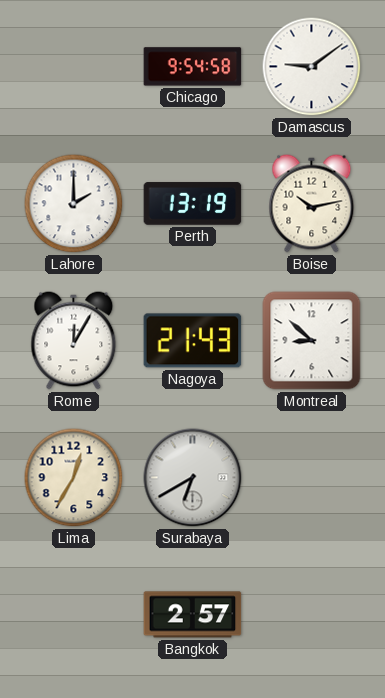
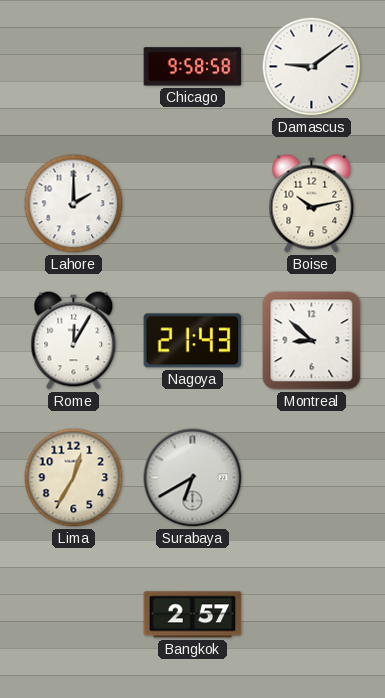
Chicago: 9:54 -> 9:58 (193, 67)
Perth: 13:19 -> none (193, 204)
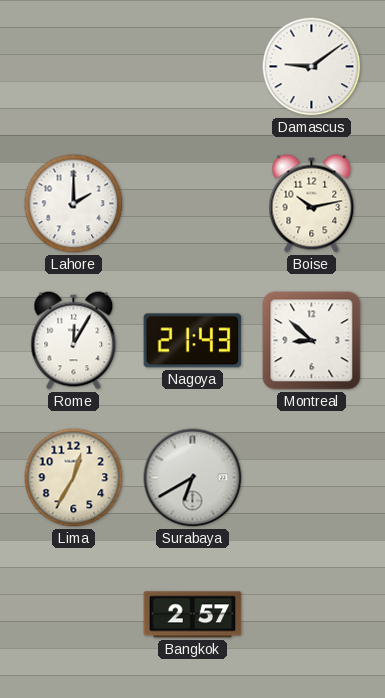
Chicago: 9:58 -> none (193, 67)
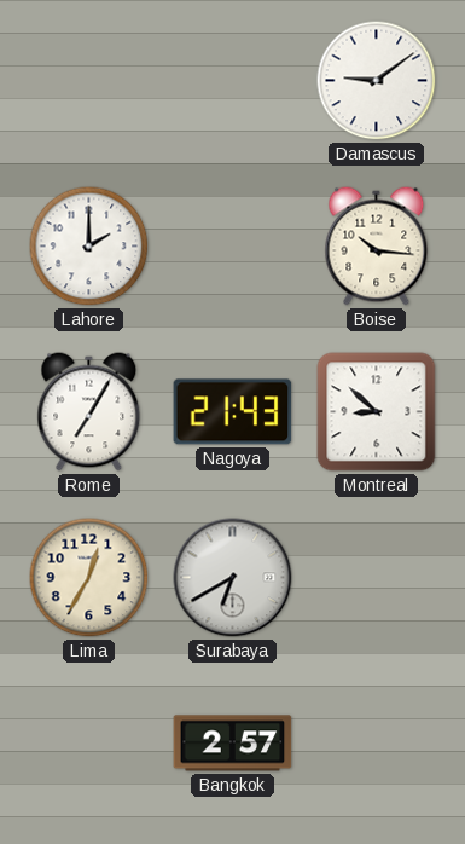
Boise: 10:13 -> 10:16 (377, 247)
Rome: 12:05 -> 7:05 (89, 412)
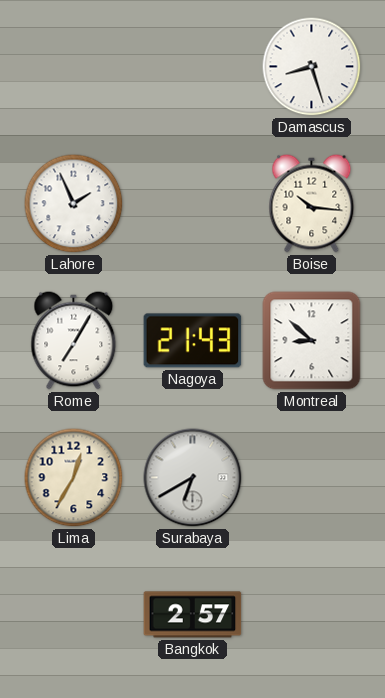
Damascus: 9:09 -> 8:27 (312, 67)
Lahore: 2:00 -> 1:56 (74, 204)
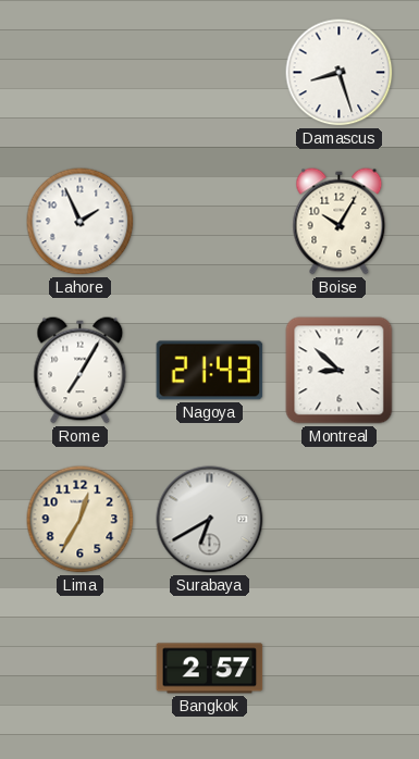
Boise: 10:16 -> 10:05 (340, 222)
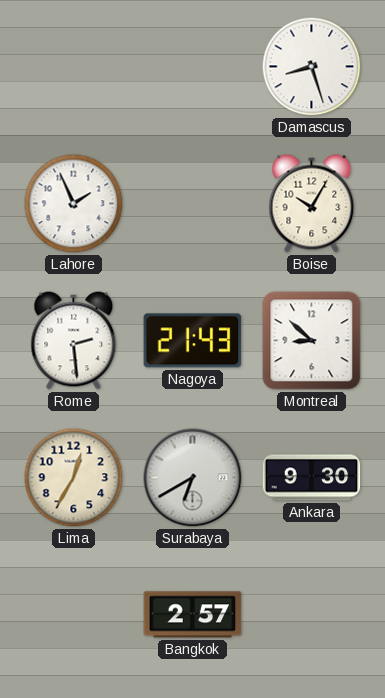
Rome: 7:05 -> 2:29 (74, 341)
Ankara: none -> 9:30 (312, 478)
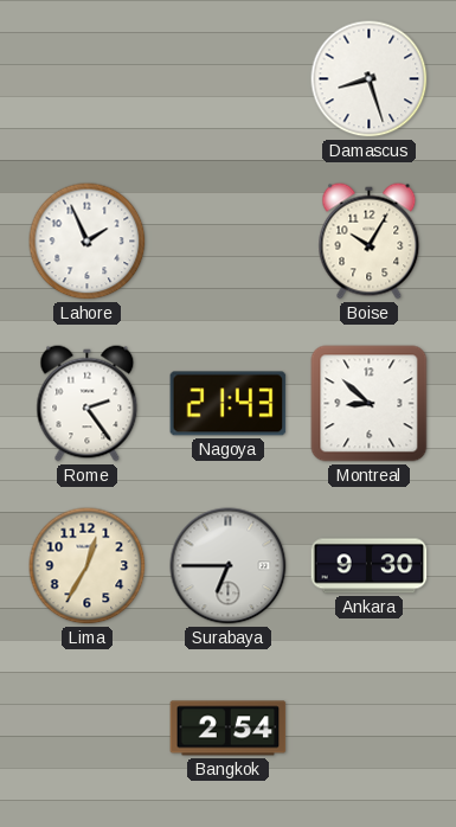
Rome: 2:29 -> 2:24 (88, 404)
Surabaya: 6:40 -> 6:45 (229, 566)
Bangkok: 2:57 -> 2:54 (229, 729)
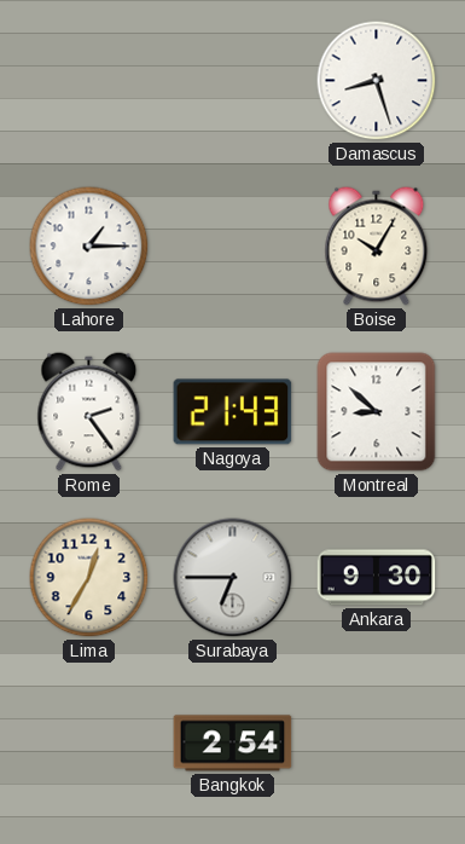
Lahore: 1:56 -> 1:15 (89, 247)
